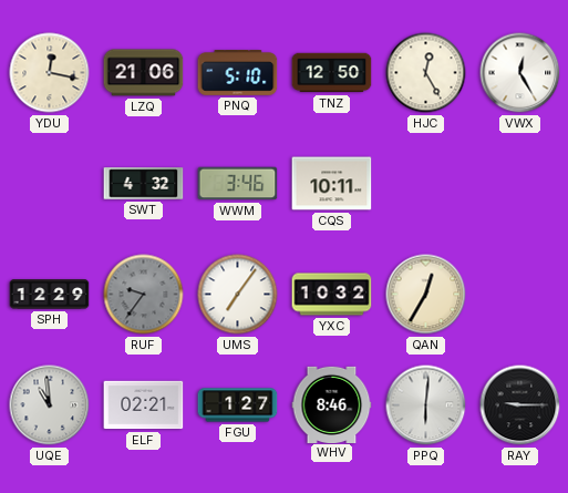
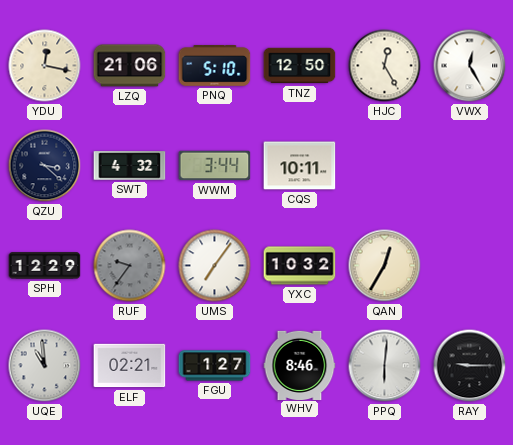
QZU: none -> 3:22 (45, 166)
WWM: 3:46 -> 3:44 (215, 166)
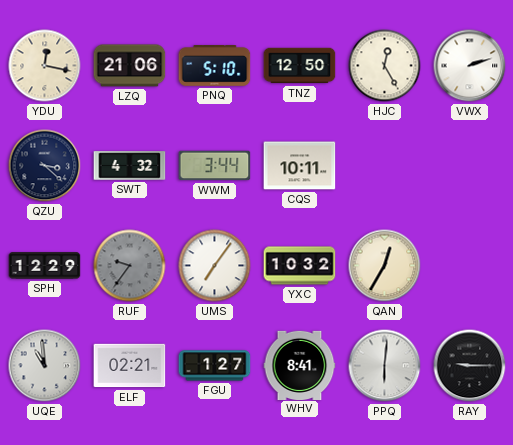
VWX: 12:25 -> 2:12 (470, 66)
WHV: 8:46 -> 8:41 (300, 365)
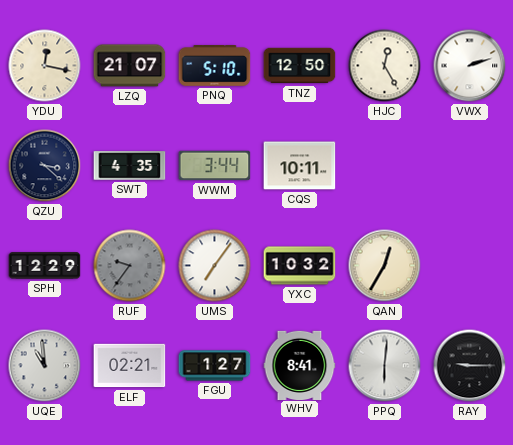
LZQ: 21:06 -> 21:07 (130, 66)
SWT: 4:32 -> 4:35 (130, 166)
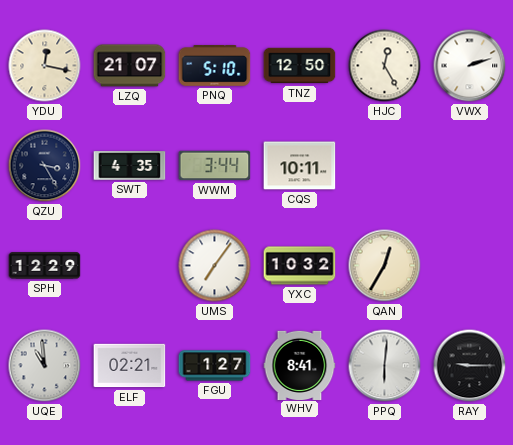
QZU: 3:22 -> 3:25 (45, 166)
RUF: 9:36 -> none (130, 266)
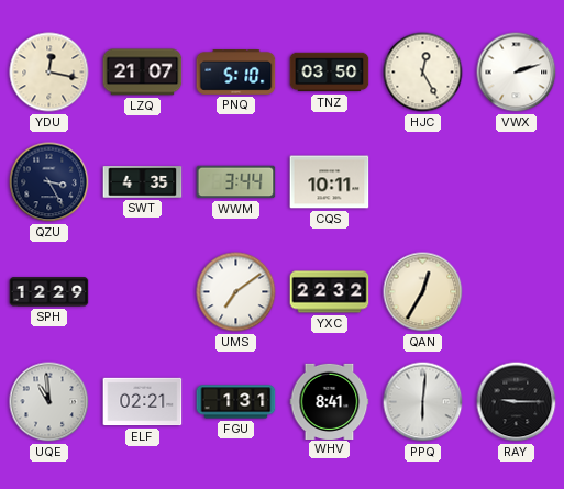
TNZ: 12:50 -> 03:50 (330, 73)
UMS: 7:06 -> 7:09 (236, 292)
YXC: 10:32 -> 22:32 (330, 292)
FGU: 1:27 -> 1:31 (236, 402)
